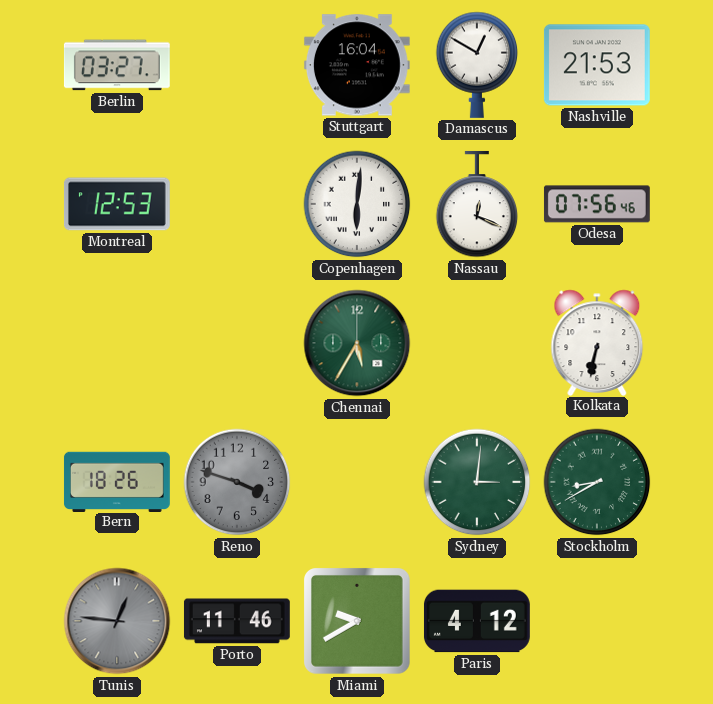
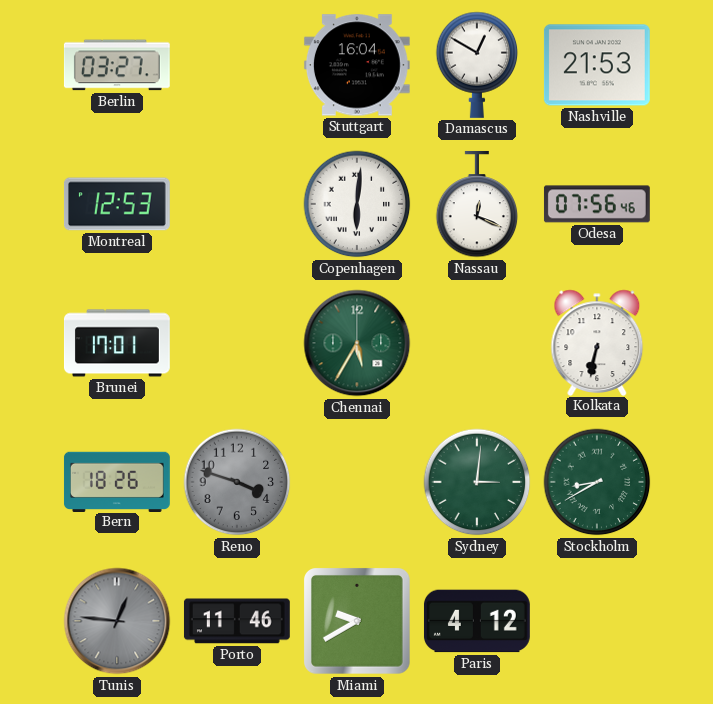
Brunei: none -> 17:01 (117, 343)
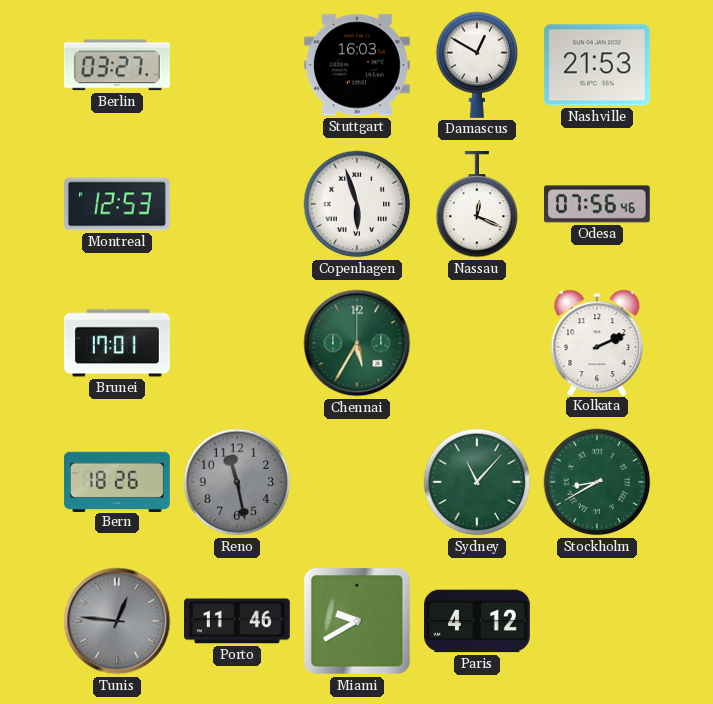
Stuttgart: 16:04 -> 16:03 (357, 65)
Copenhagen: 6:01 -> 5:57 (357, 204)
Kolkata: 6:32 -> 2:11 (597, 342)
Reno: 3:48 -> 11:28 (237, 482)
Sydney: 3:01 -> 11:07 (477, 482)
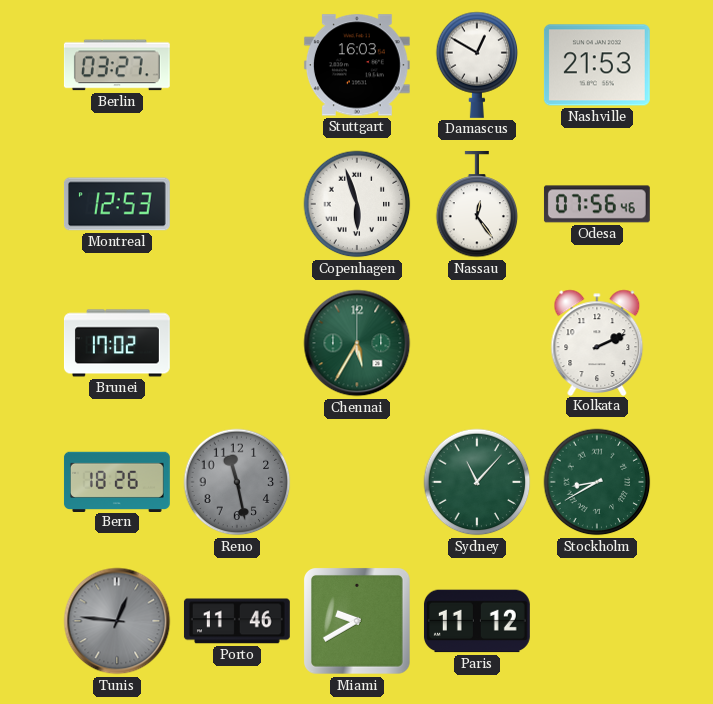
Nassau: 12:19 -> 12:24 (477, 204)
Brunei: 17:01 -> 17:02 (117, 343)
Paris: 4:12 -> 11:12 (477, 621)
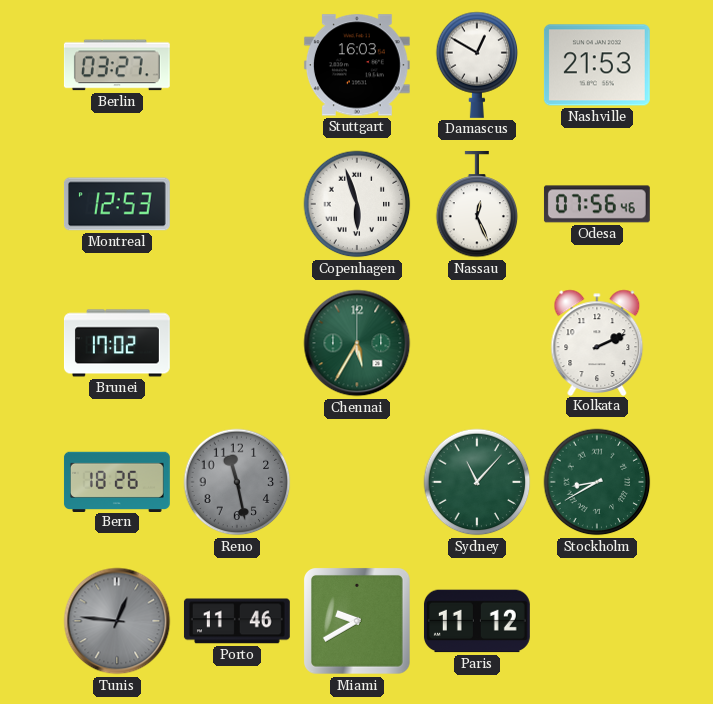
Nassau: 12:24 -> 12:26 (477, 204)
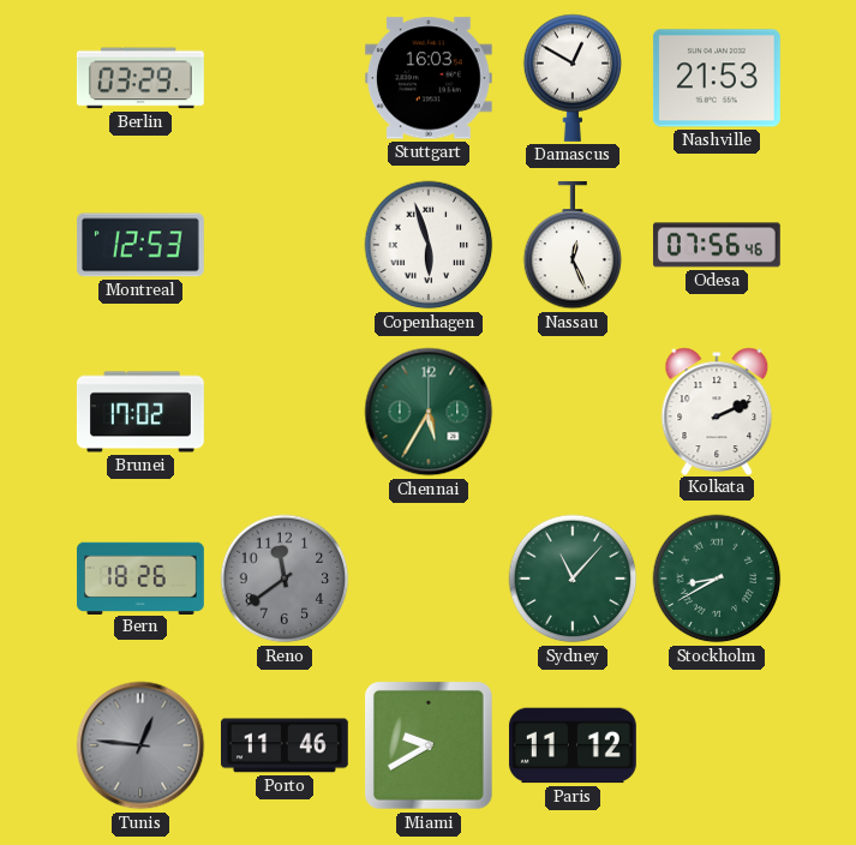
Berlin: 03:27 -> 03:29 (140, 78)
Reno: 11:28 -> 11:39 (285, 579)
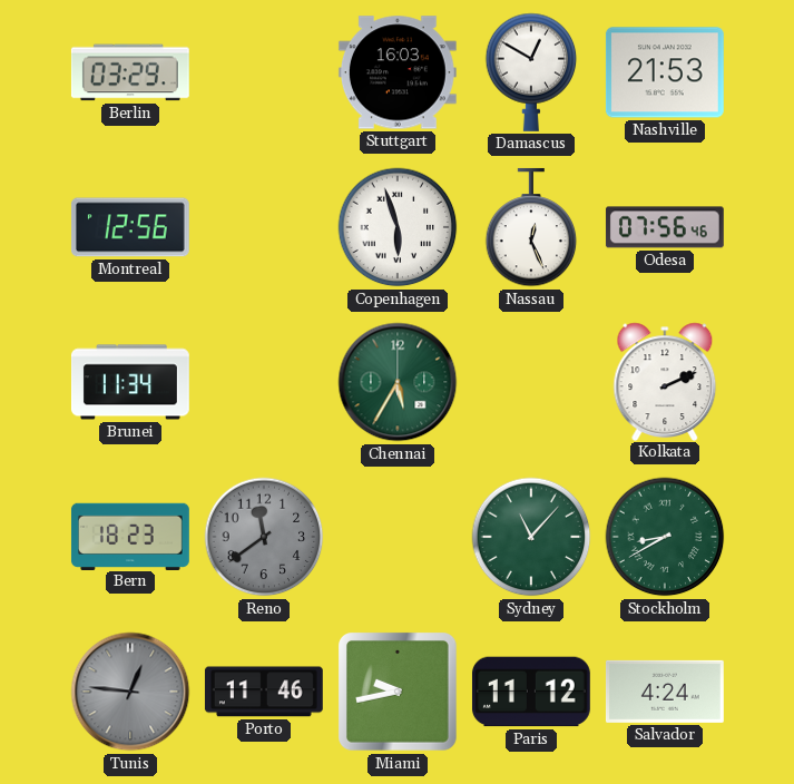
Montreal: 12:53 -> 12:56 (130, 227)
Brunei: 17:02 -> 11:34 (130, 382)
Bern: 18:26 -> 18:23 (130, 536)
Miami: 9:40 -> 9:43 (399, 693)
Salvador: none -> 4:24 (665, 692)
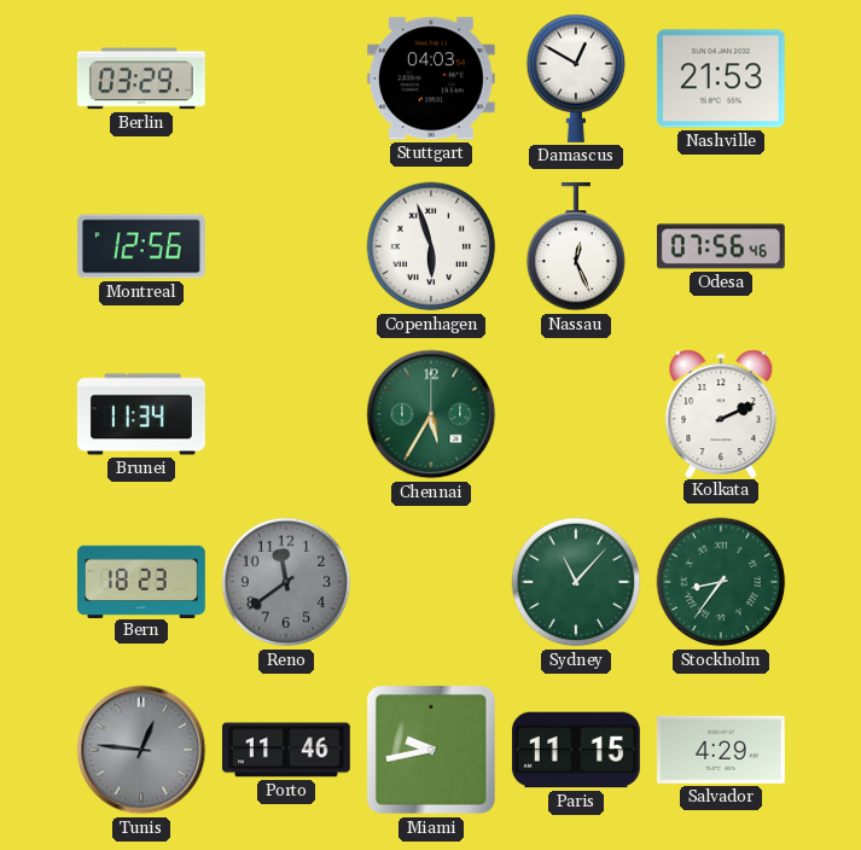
Stuttgart: 16:03 -> 04:03 (431, 78)
Stockholm: 8:40 -> 8:36 (721, 582)
Paris: 11:12 -> 11:15 (576, 750)
Salvador: 4:24 -> 4:29 (721, 750)
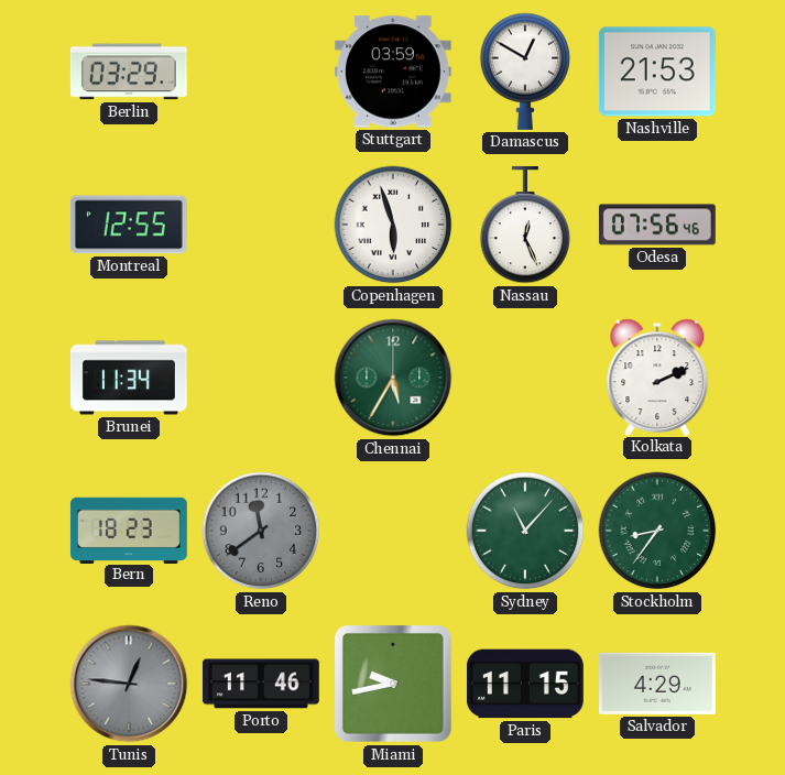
Stuttgart: 04:03 -> 03:59 (393, 72)
Montreal: 12:56 -> 12:55 (129, 225)
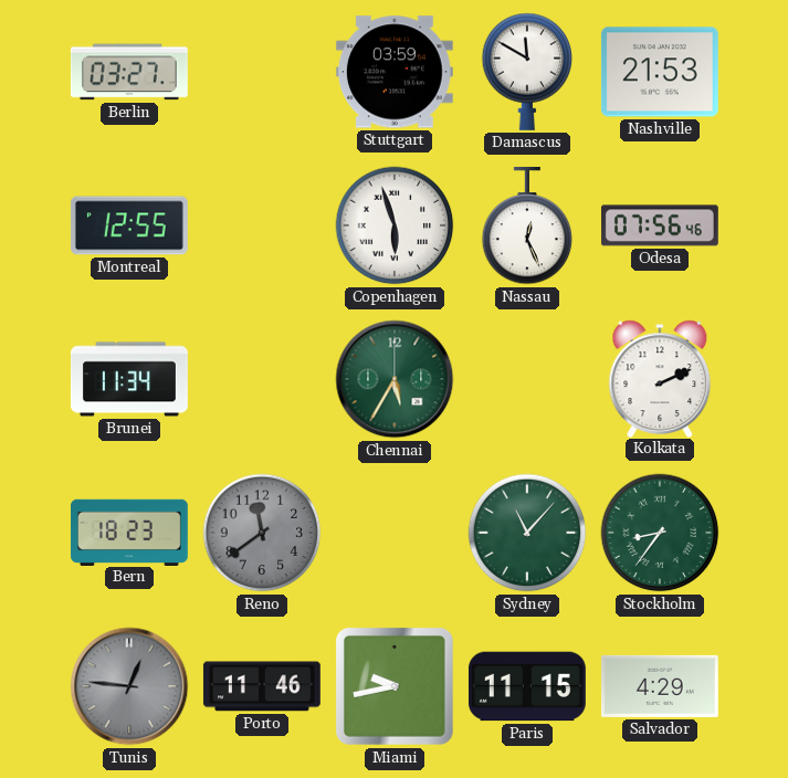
Berlin: 03:29 -> 03:27 (129, 72)
Damascus: 12:50 -> 11:50 (527, 72)
